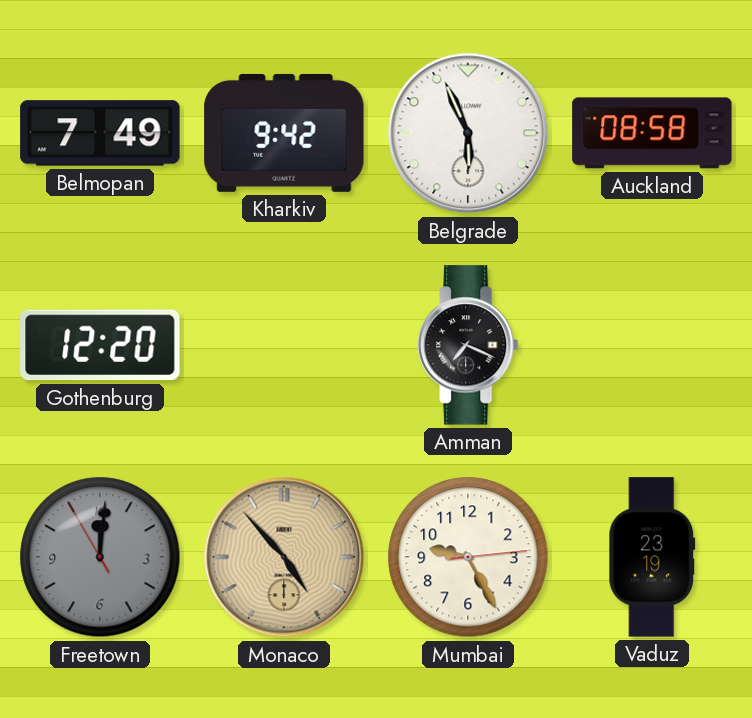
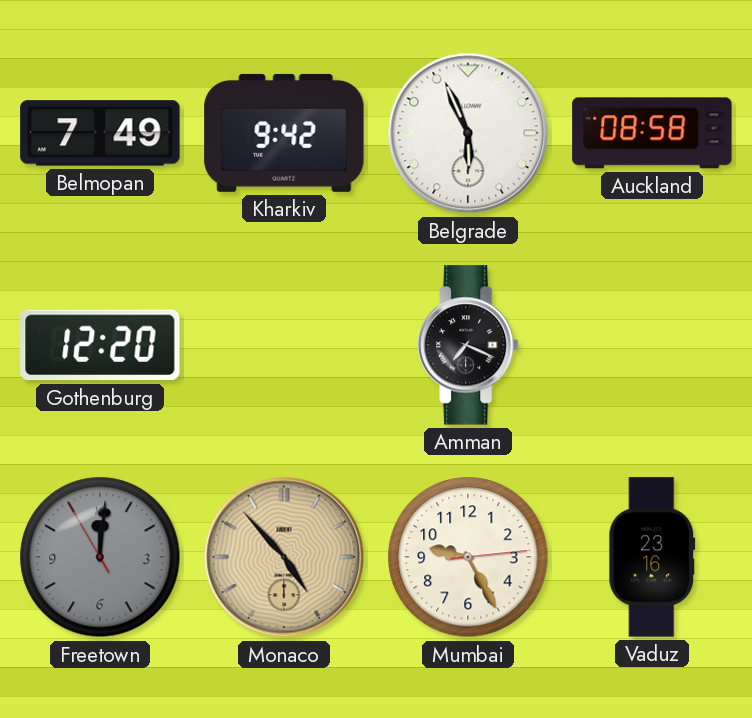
Vaduz: 23:19 -> 23:16 (652, 557)
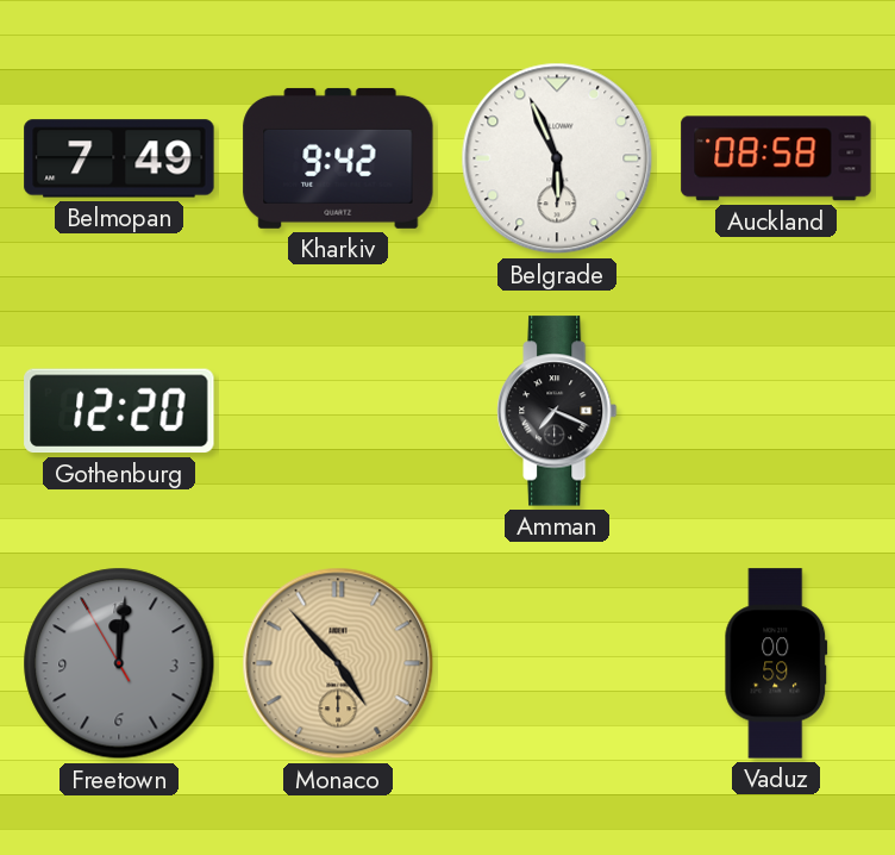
Mumbai: 9:25 -> none (468, 557)
Vaduz: 23:16 -> 00:59 (776, 663)
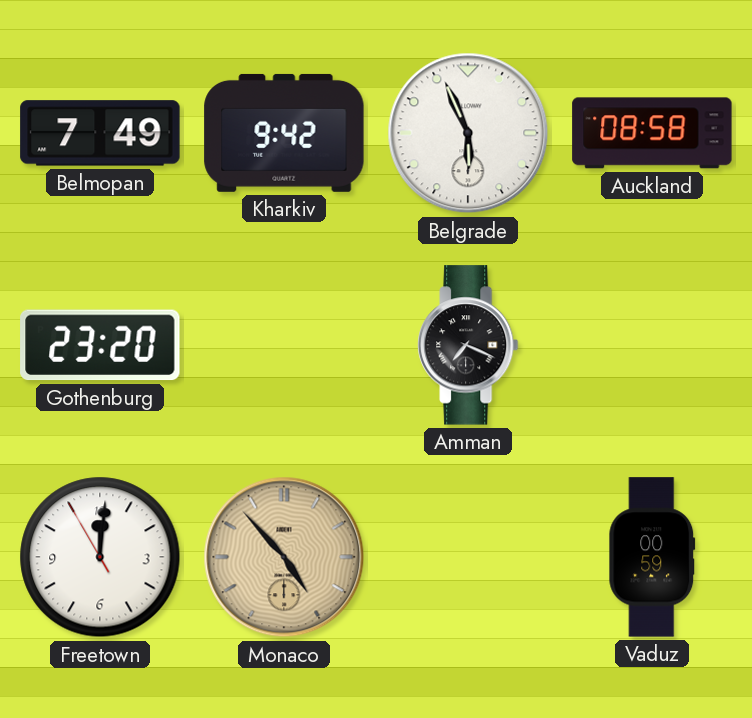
Gothenburg: 12:20 -> 23:20 (100, 345)
Freetown dial: grey -> white (100, 557)
